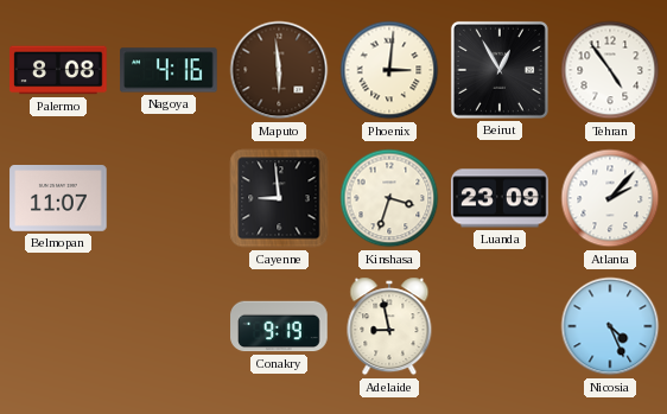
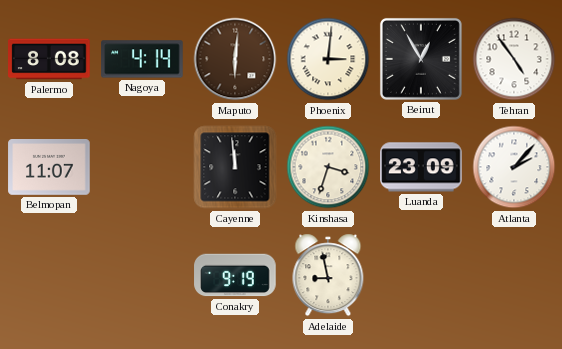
Nagoya: 4:16 -> 4:14 (142, 59)
Maputo: 5:59 -> 6:01 (235, 59)
Cayenne: 8:59 -> 11:59 (235, 167)
Nicosia: 4:26 -> none (610, 326)
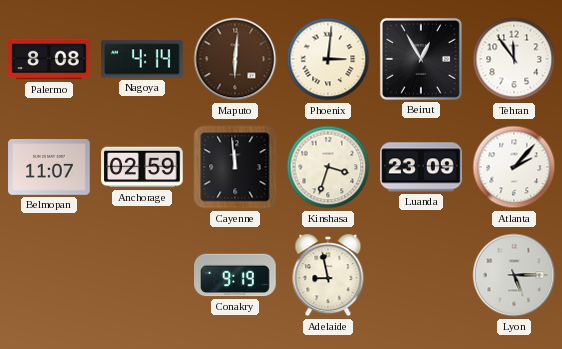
Tehran: 4:54 -> 11:54 (514, 59)
Anchorage: none -> 02:59 (142, 167)
Lyon: none -> 5:15 (514, 275)
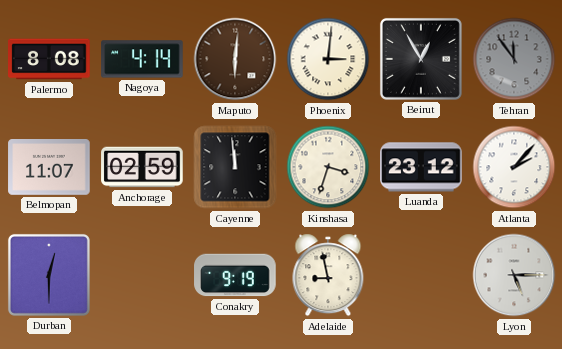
Tehran dial: white -> grey (514, 59)
Luanda: 23:09 -> 23:12 (421, 167)
Durban: none -> 12:30 (49, 275)
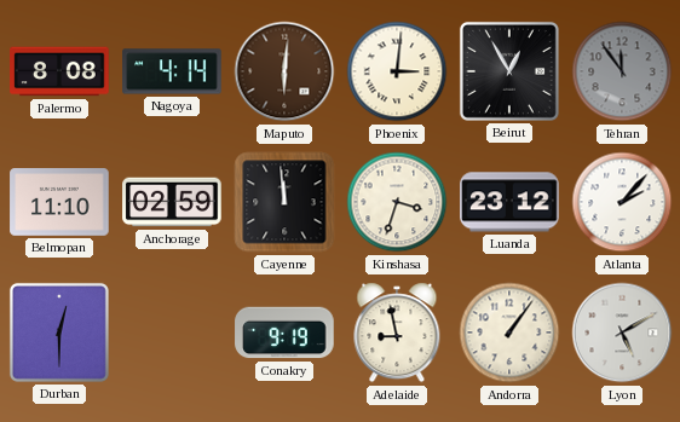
Belmopan: 11:07 -> 11:10 (59, 202)
Andorra: none -> 1:06 (509, 333)
Lyon: 5:15 -> 5:10 (622, 333)
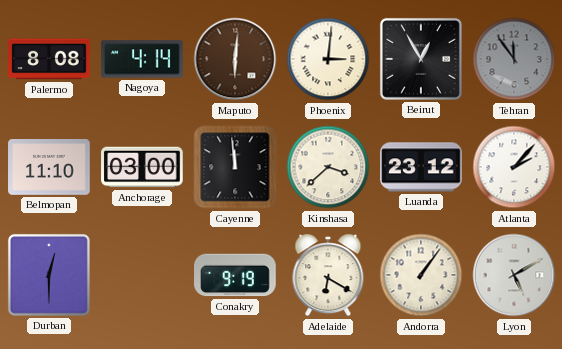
Anchorage: 02:59 -> 03:00 (142, 167)
Kinshasa: 3:33 -> 3:38 (328, 167)
Adelaide: 8:58 -> 6:20 (328, 275)
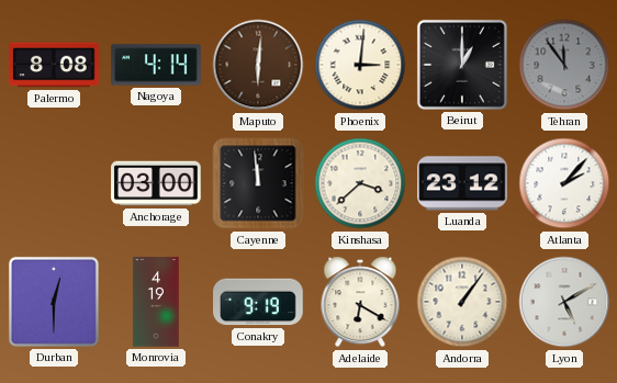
Beirut: 12:55 -> 1:00 (462, 65)
Belmopan: 11:10 -> none (49, 167)
Monrovia: none -> 4:19 (156, 302)
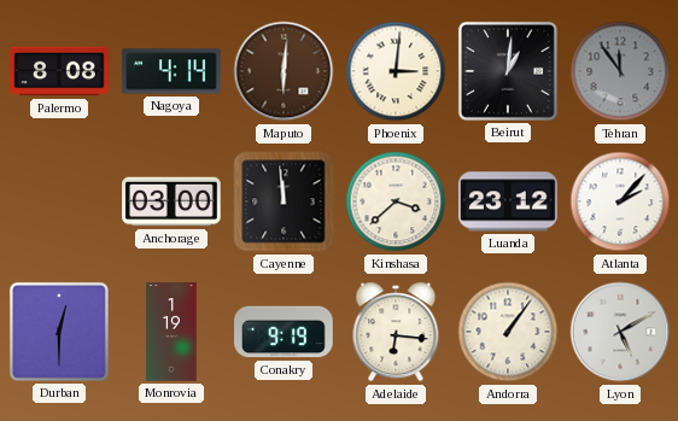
Beirut: 1:00 -> 1:01 (508, 71)
Monrovia: 4:19 -> 1:19 (171, 332)
Adelaide: 6:20 -> 6:16 (396, 332)
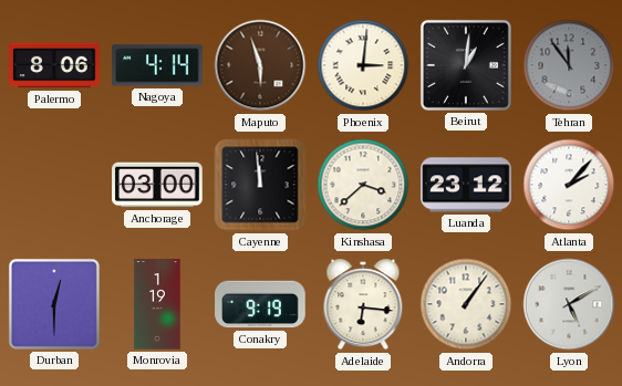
Palermo: 8:08 -> 8:06 (54, 65)
Maputo: 6:01 -> 5:57 (260, 65)
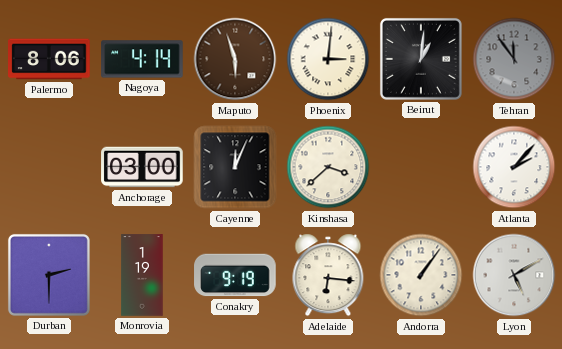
Cayenne: 11:59 -> 12:04 (235, 167)
Luanda: 23:12 -> none (466, 185)
Durban: 12:30 -> 2:30 (49, 275)
